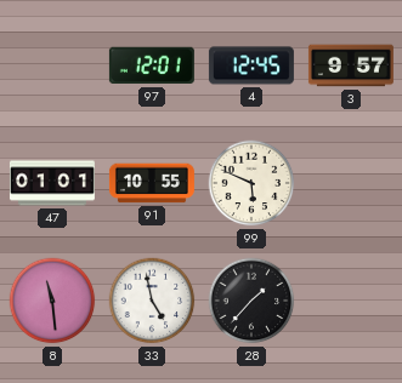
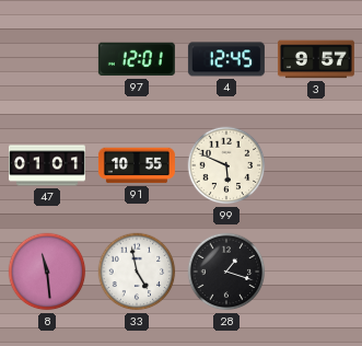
28: 1:37 -> 1:18 (226, 272)
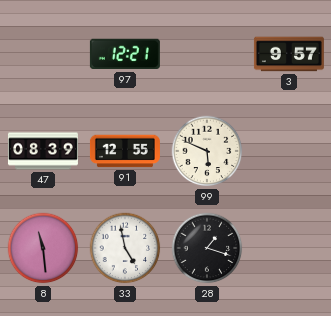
97: 12:01 -> 12:21 (125, 54)
4: 12:45 -> none (226, 59)
47: 01:01 -> 08:39 (43, 151)
91: 10:55 -> 12:55 (125, 151)
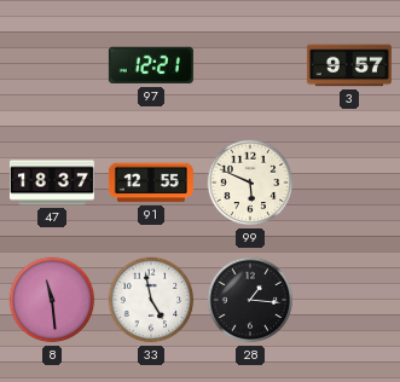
47: 08:39 -> 18:37 (52, 183)
28: 1:18 -> 1:16 (250, 300)
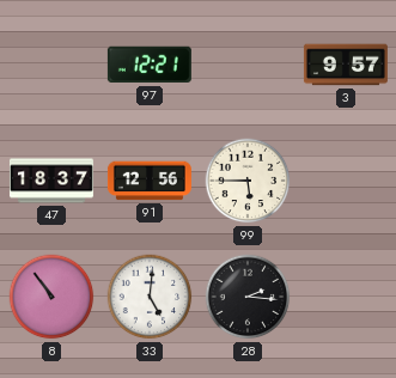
91: 12:55 -> 12:56 (150, 181)
99: 5:49 -> 5:45 (248, 181)
8: 11:29 -> 10:54 (51, 297)
33: 4:58 -> 5:01 (150, 297)
28: 1:16 -> 2:16 (248, 297)
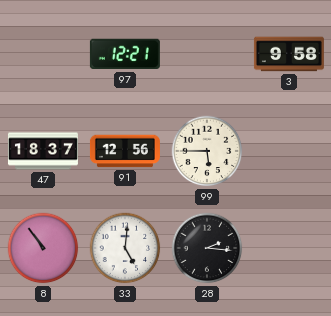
3: 9:57 -> 9:58 (289, 54)
